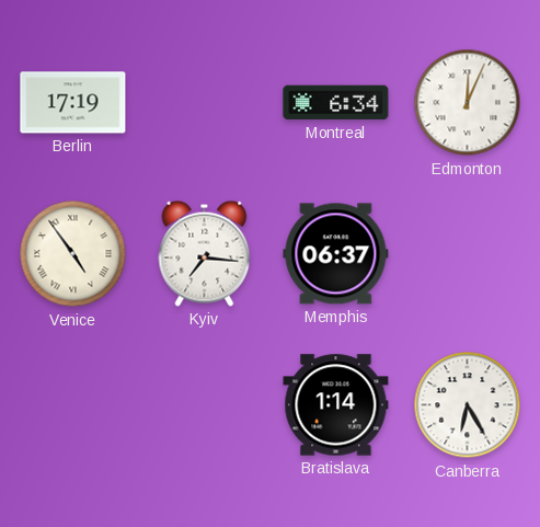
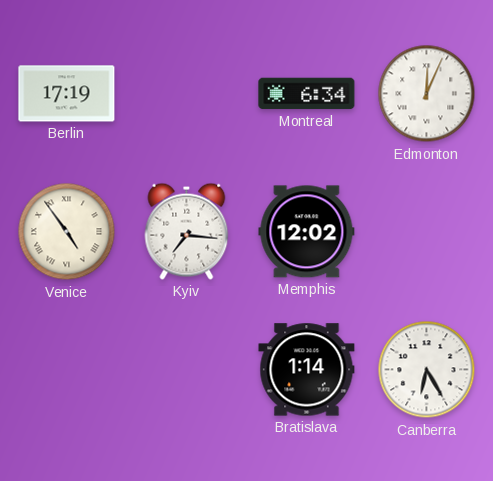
Memphis: 06:37 -> 12:02 (307, 232)
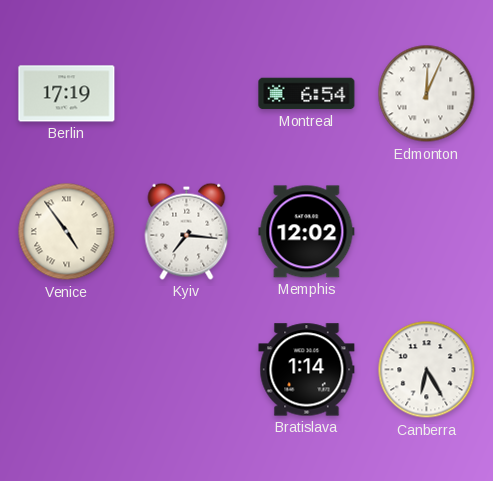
Montreal: 6:34 -> 6:54 (307, 94)
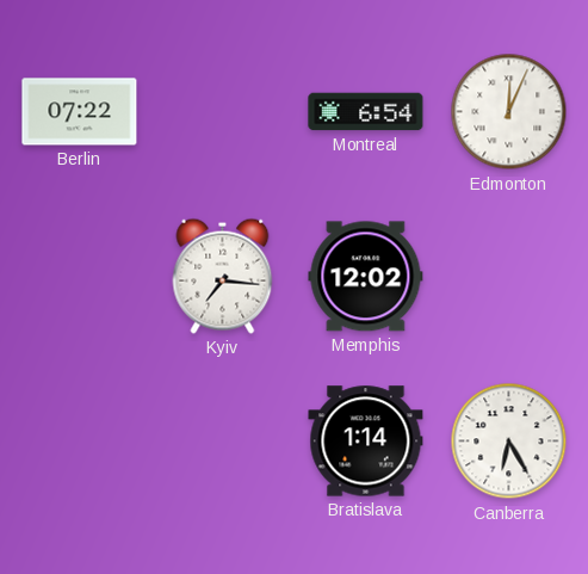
Berlin: 17:19 -> 07:22 (80, 112)
Venice: 4:54 -> none (67, 232)
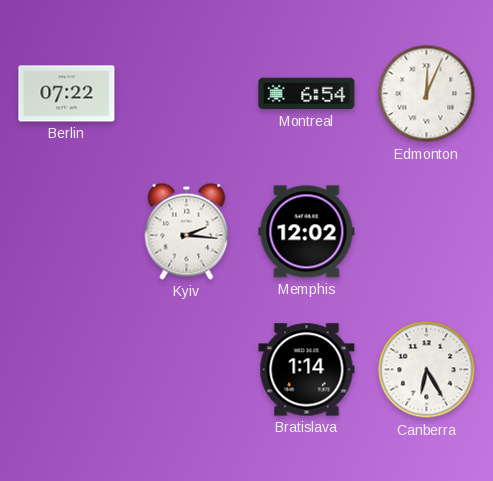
Kyiv: 7:16 -> 2:16 (187, 231)
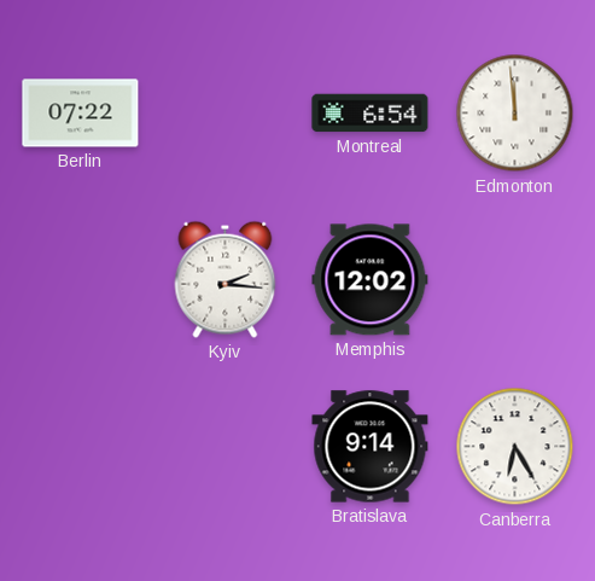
Edmonton: 12:04 -> 11:59 (515, 114)
Bratislava: 1:14 -> 9:14 (371, 447)
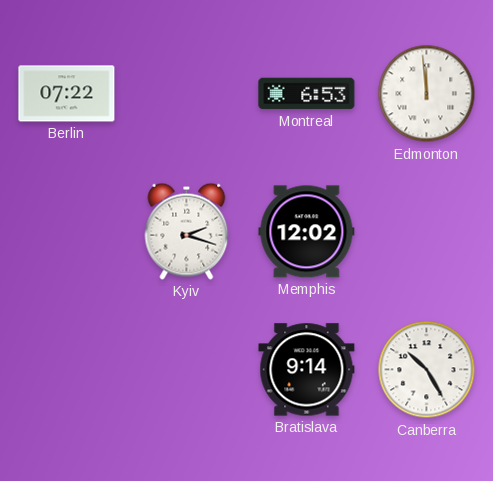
Montreal: 6:54 -> 6:53 (307, 94)
Kyiv: 2:16 -> 2:18 (187, 231)
Canberra: 6:25 -> 10:25 (427, 370)
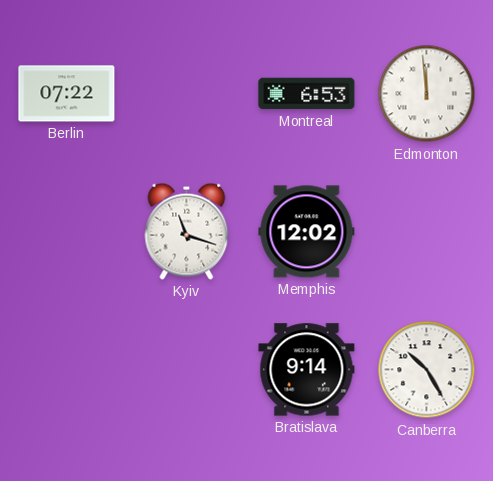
Kyiv: 2:18 -> 11:18 (187, 231)
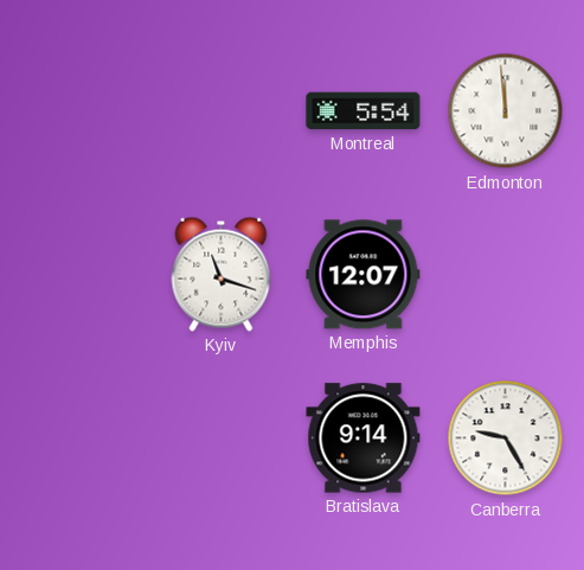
Berlin: 07:22 -> none (67, 94)
Montreal: 6:53 -> 5:54 (364, 111)
Memphis: 12:02 -> 12:07 (364, 275)
Canberra: 10:25 -> 9:25 (506, 438)
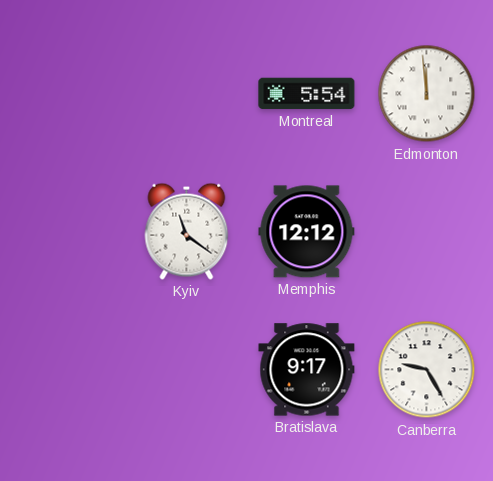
Kyiv: 11:18 -> 11:21 (187, 231)
Memphis: 12:07 -> 12:12 (307, 232)
Bratislava: 9:14 -> 9:17 (307, 370)
